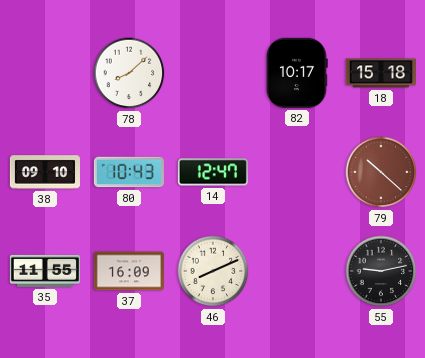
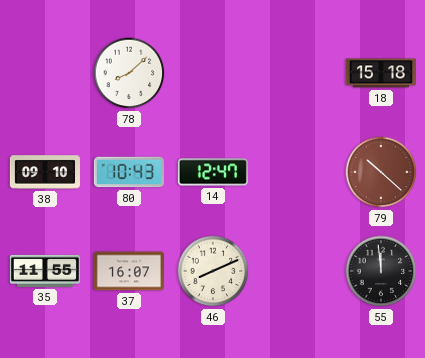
82: 10:17 -> none (298, 73)
37: 16:09 -> 16:07 (129, 271)
55: 9:13 -> 11:59 (381, 271)
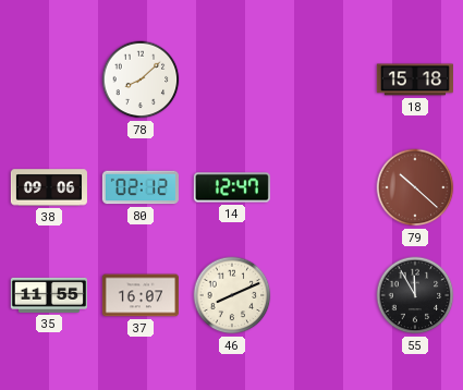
38: 09:10 -> 09:06 (49, 187)
80: 10:43 -> 02:12 (141, 187)
55: 11:59 -> 11:55 (415, 295)
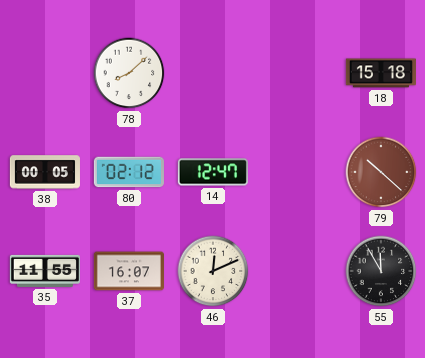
38: 09:06 -> 00:05 (45, 172)
46: 8:11 -> 12:11 (213, 271)
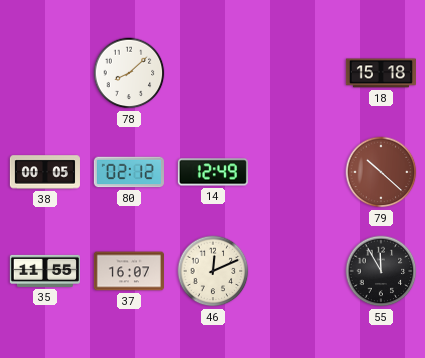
14: 12:47 -> 12:49 (213, 172)
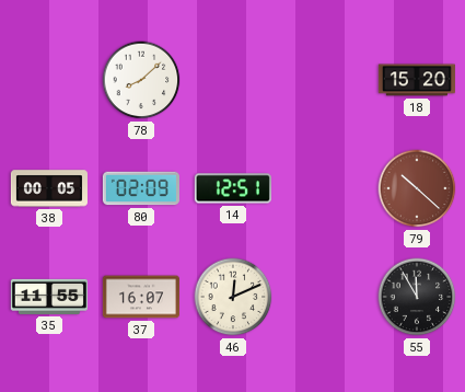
18: 15:18 -> 15:20 (417, 80)
80: 02:12 -> 02:09 (141, 188)
14: 12:49 -> 12:51 (233, 188)
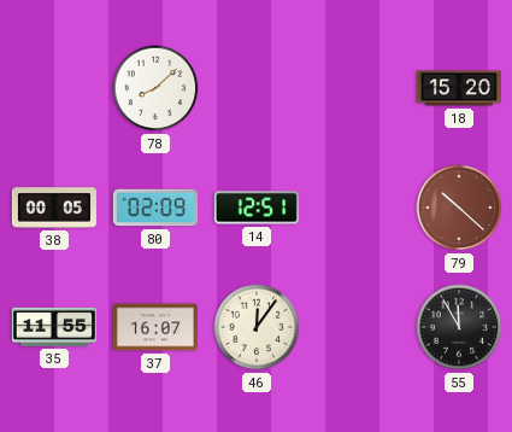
46: 12:11 -> 12:06 (257, 327)
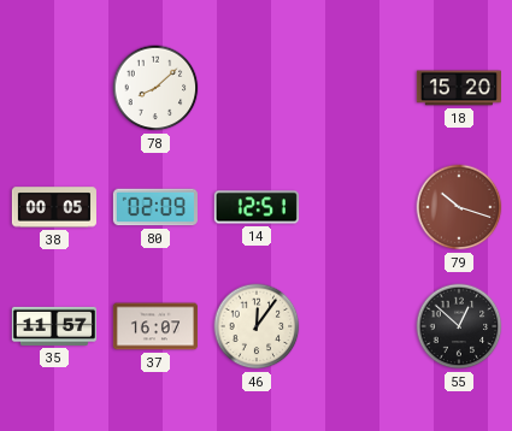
79: 10:22 -> 10:18 (459, 207)
35: 11:55 -> 11:57 (54, 326)
55: 11:55 -> 12:52 (459, 326)
